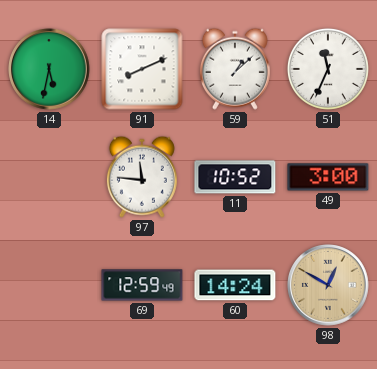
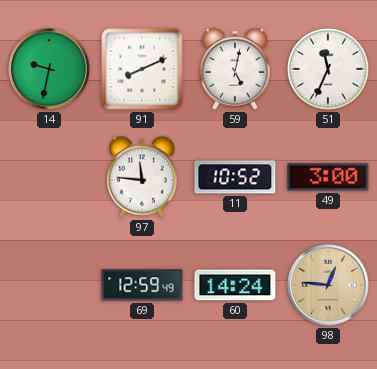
14: 5:32 -> 9:32 (49, 69)
59: 1:08 -> 5:02 (235, 69)
98: 12:50 -> 12:46 (328, 285)
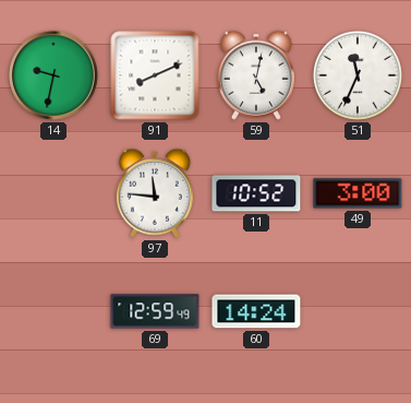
98: 12:46 -> none (328, 285)
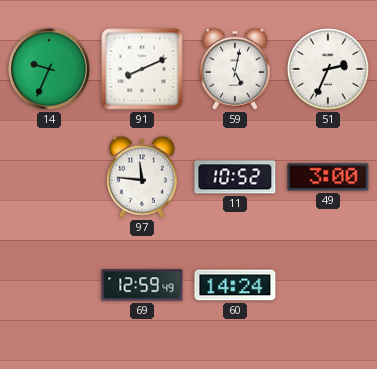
14: 9:32 -> 9:34 (49, 69)
51: 11:34 -> 2:34 (328, 69)
